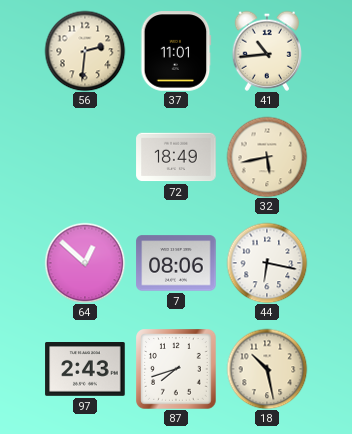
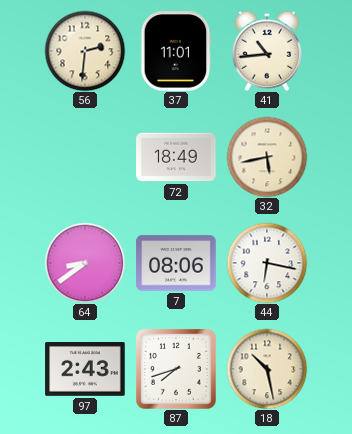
64: 12:52 -> 8:39 (85, 263)
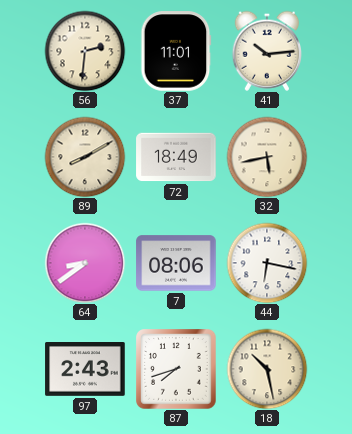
41: 10:44 -> 10:14 (266, 51)
89: none -> 8:10 (85, 157)
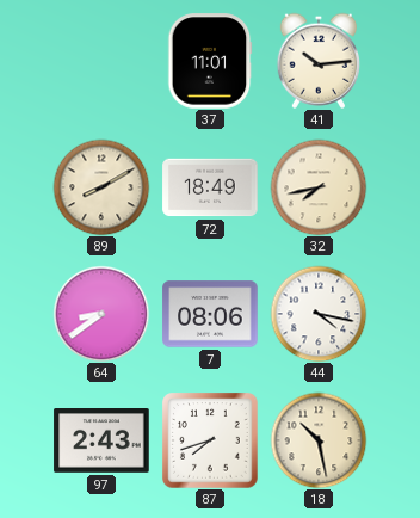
56: 2:31 -> none (85, 51)
32: 5:43 -> 7:43 (319, 187)
44: 6:17 -> 4:17 (319, 314)
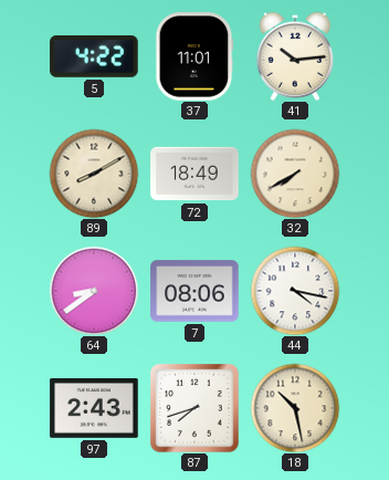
5: none -> 4:22 (94, 56)
32: 7:43 -> 7:40 (295, 174)
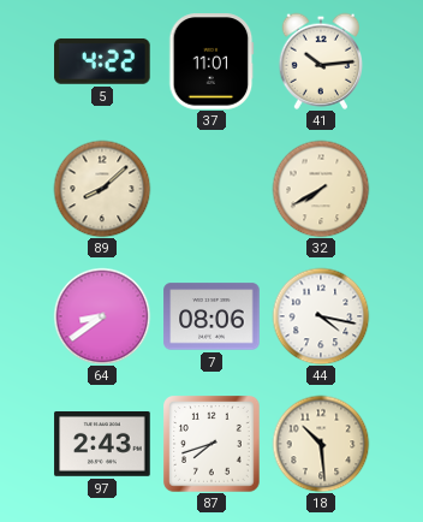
89: 8:10 -> 8:08 (102, 189)
72: 18:49 -> none (195, 174)
18: 10:28 -> 10:29 (321, 444)
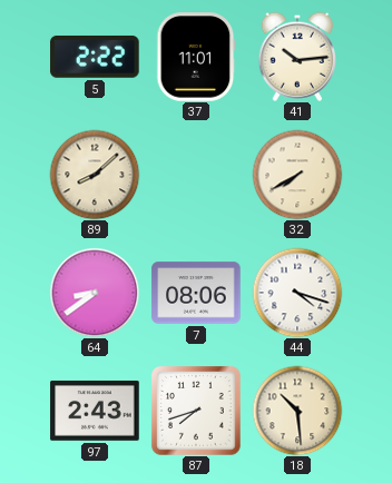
5: 4:22 -> 2:22 (95, 57)
44: 4:17 -> 4:18 (297, 293)
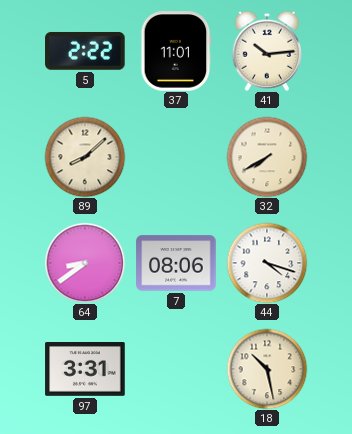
97: 2:43 -> 3:31 (85, 370)
87: 7:42 -> none (196, 411)
18: 10:29 -> 10:28 (267, 369)
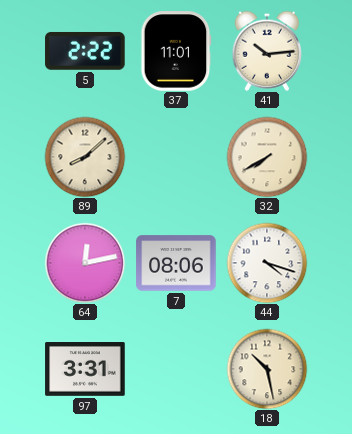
64: 8:39 -> 12:13 (85, 263)
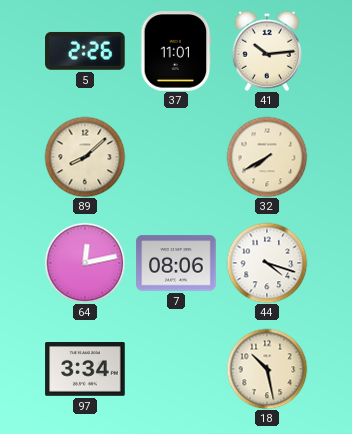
5: 2:22 -> 2:26 (85, 51)
97: 3:31 -> 3:34 (85, 370)
